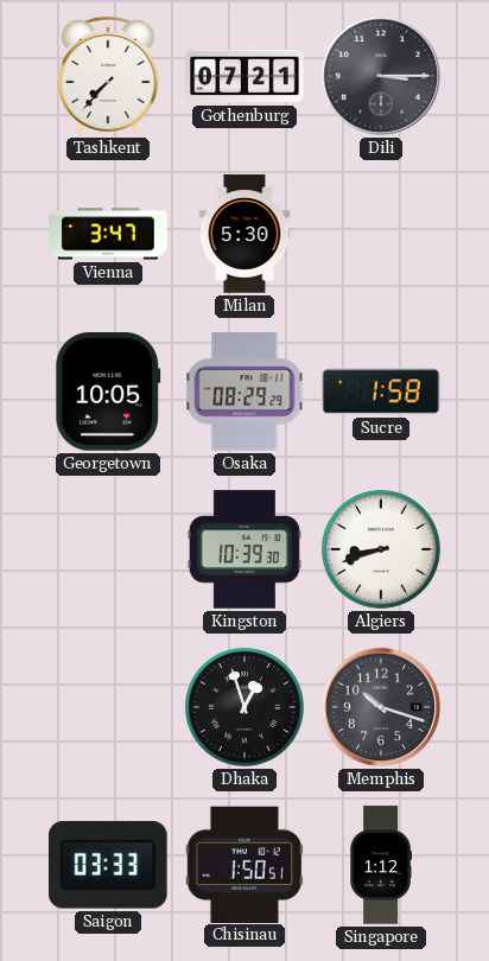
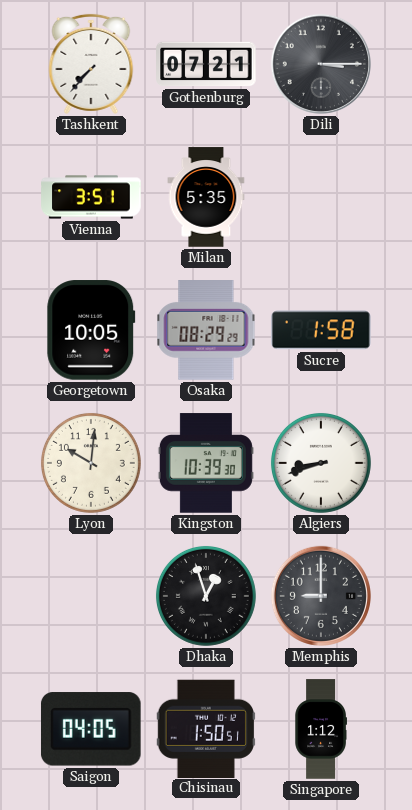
Vienna: 3:47 -> 3:51 (91, 197)
Milan: 5:30 -> 5:35 (206, 197)
Lyon: none -> 10:01 (91, 463)
Memphis: 10:18 -> 9:00 (321, 596)
Saigon: 03:33 -> 04:05 (91, 729)
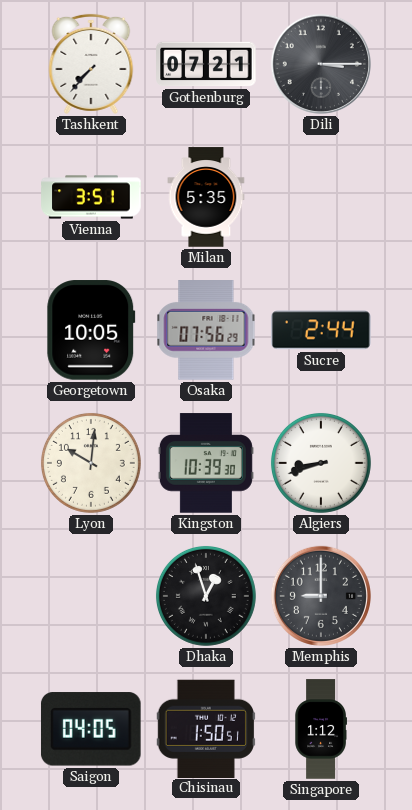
Osaka: 08:29 -> 07:56 (206, 330)
Sucre: 1:58 -> 2:44 (322, 330)
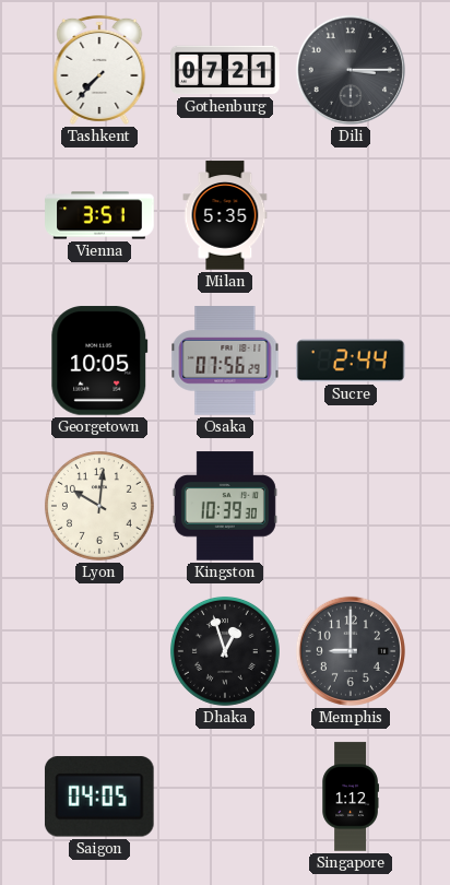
Algiers: 8:42 -> none (321, 463)
Chisinau: 1:50 -> none (206, 728)
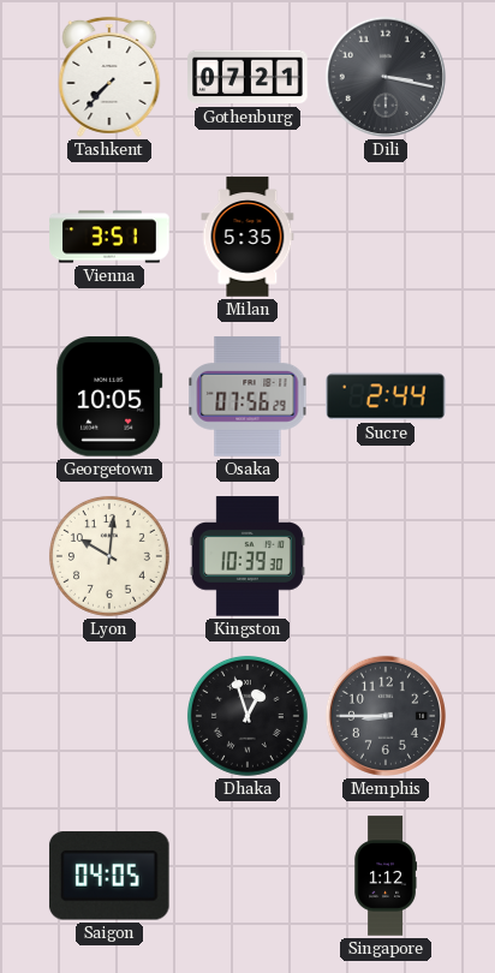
Dili: 3:15 -> 3:17 (386, 77)
Memphis: 9:00 -> 8:45 (386, 716)
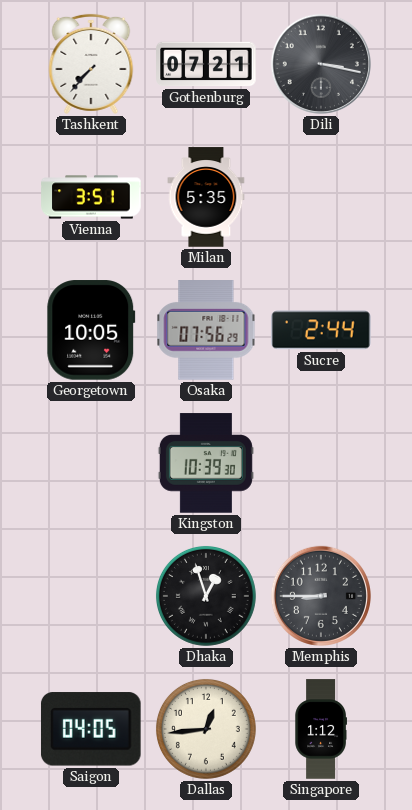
Lyon: 10:01 -> none (109, 556)
Dallas: none -> 12:44 (206, 729)
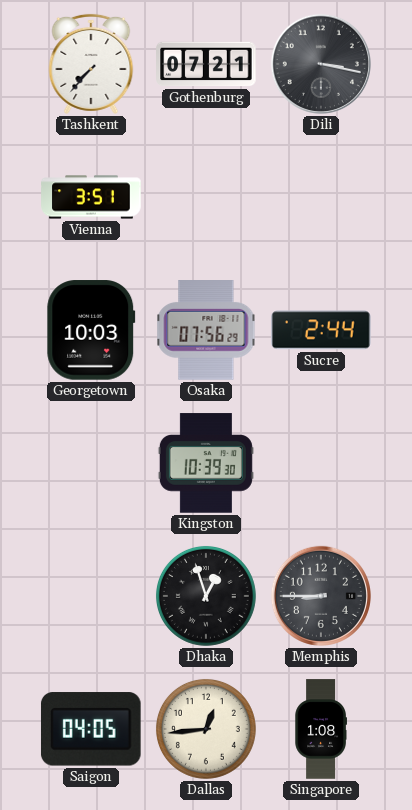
Milan: 5:35 -> none (206, 197)
Georgetown: 10:05 -> 10:03 (91, 330)
Singapore: 1:12 -> 1:08 (320, 729)
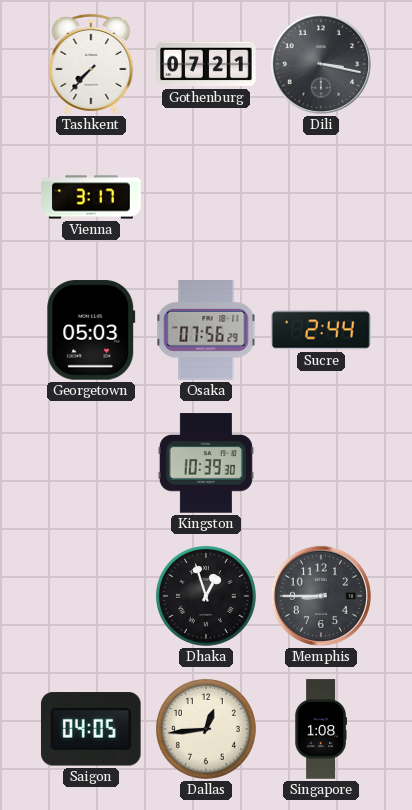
Vienna: 3:51 -> 3:17 (91, 197)
Georgetown: 10:03 -> 05:03 (91, 330)
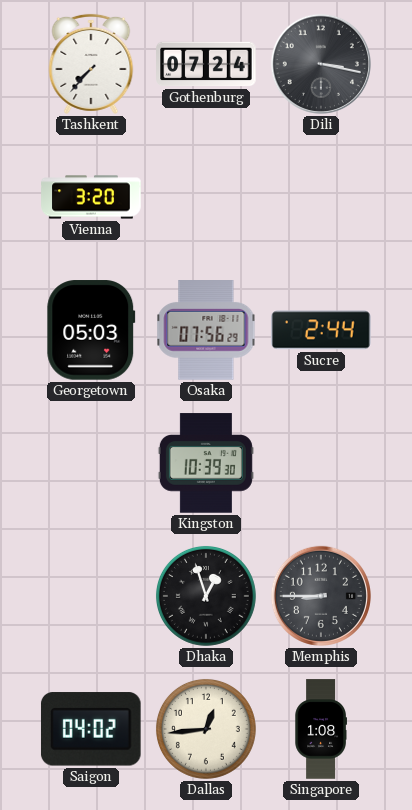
Gothenburg: 07:21 -> 07:24 (206, 64)
Vienna: 3:17 -> 3:20 (91, 197)
Saigon: 04:05 -> 04:02 (91, 729)
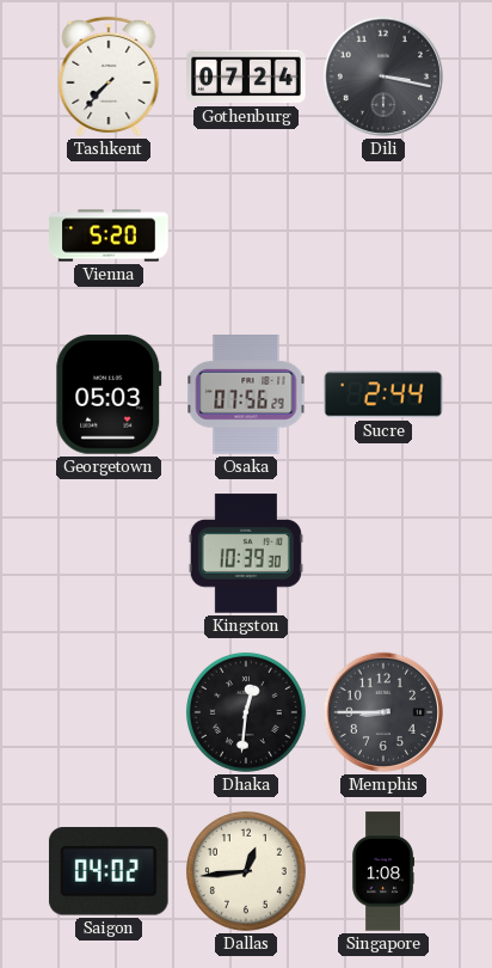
Vienna: 3:20 -> 5:20 (109, 235)
Dhaka: 12:57 -> 12:31 (246, 712)
